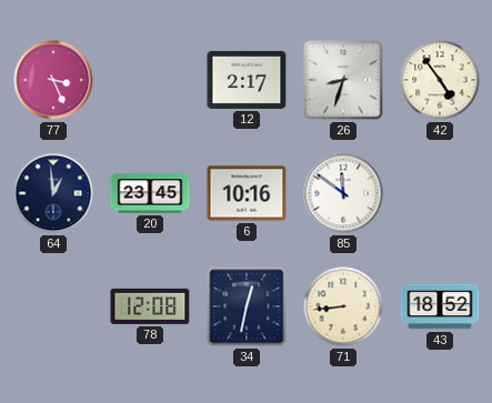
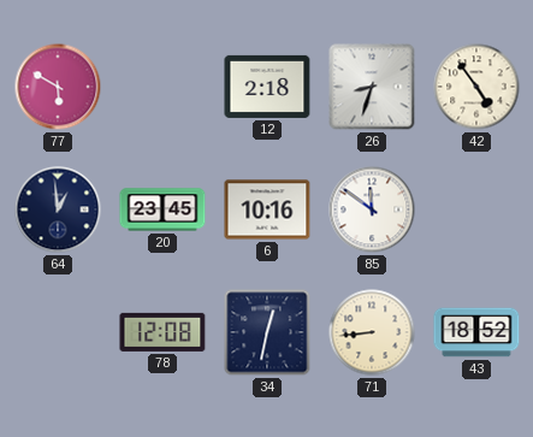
77: 3:26 -> 5:50 (58, 87)
12: 2:17 -> 2:18 (267, 87)
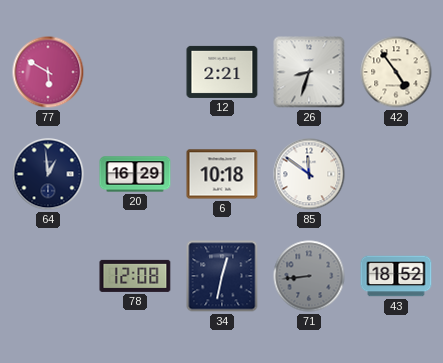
12: 2:18 -> 2:21 (222, 72)
20: 23:45 -> 16:29 (135, 174)
6: 10:16 -> 10:18 (222, 174)
71 dial: cream -> grey (309, 276)
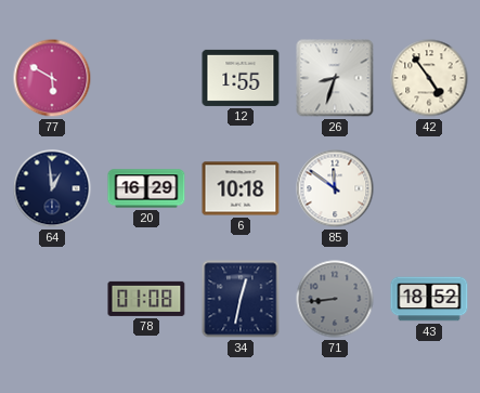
12: 2:21 -> 1:55 (241, 78)
78: 12:08 -> 01:08 (146, 299)
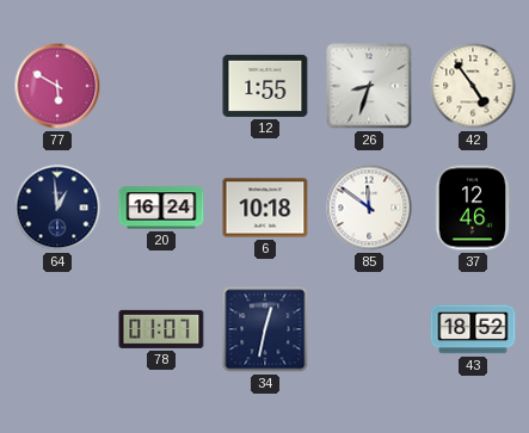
20: 16:29 -> 16:24 (161, 208)
37: none -> 12:46 (473, 208)
78: 01:08 -> 01:07 (161, 329)
71: 8:44 -> none (335, 299)
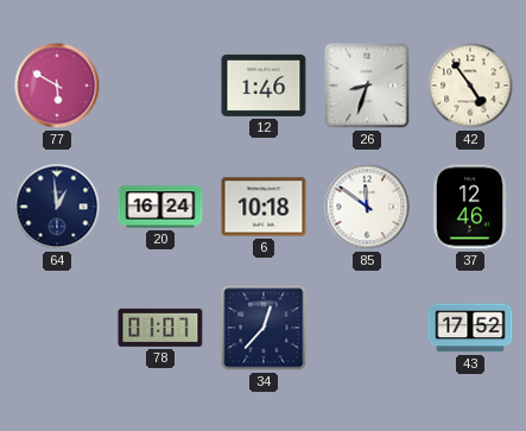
12: 1:55 -> 1:46 (264, 85)
34: 12:32 -> 12:37 (264, 328)
43: 18:52 -> 17:52 (470, 328)
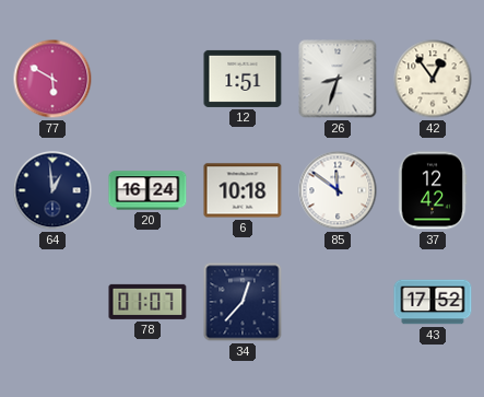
12: 1:46 -> 1:51 (243, 79)
42: 4:54 -> 12:54 (433, 79)
37: 12:46 -> 12:42 (433, 190)
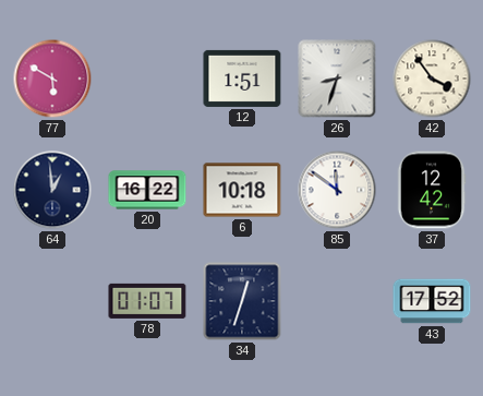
42: 12:54 -> 3:54 (432, 79)
20: 16:24 -> 16:22 (147, 190)
34: 12:37 -> 12:33 (242, 301)
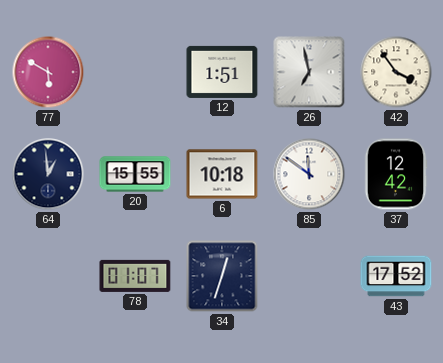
26: 8:33 -> 6:58 (309, 72)
20: 16:22 -> 15:55 (135, 174)
